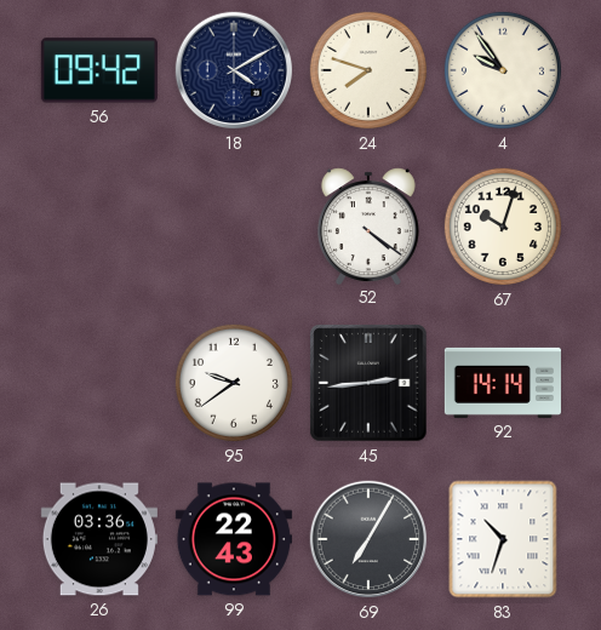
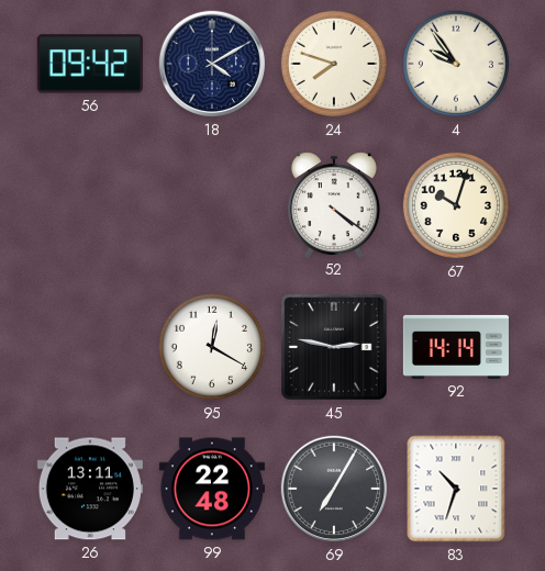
95: 9:39 -> 12:20 (212, 347)
45: 2:44 -> 2:47 (334, 347)
26: 03:36 -> 13:11 (90, 489)
99: 22:43 -> 22:48 (212, 489)
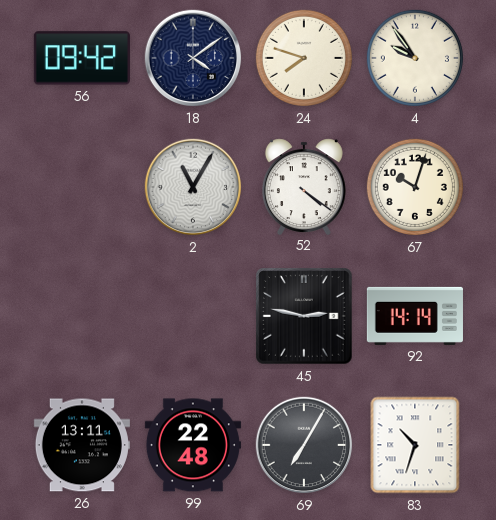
18: 4:10 -> 4:09 (193, 58)
2: none -> 11:05 (193, 187)
95: 12:20 -> none (212, 347)
